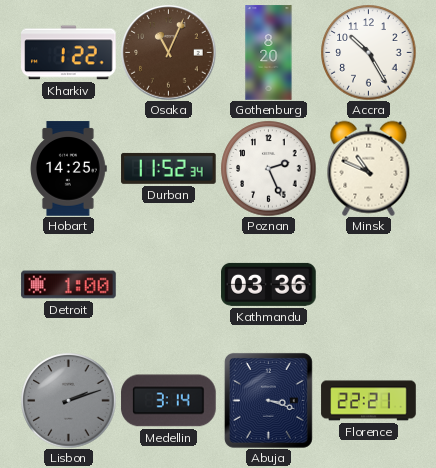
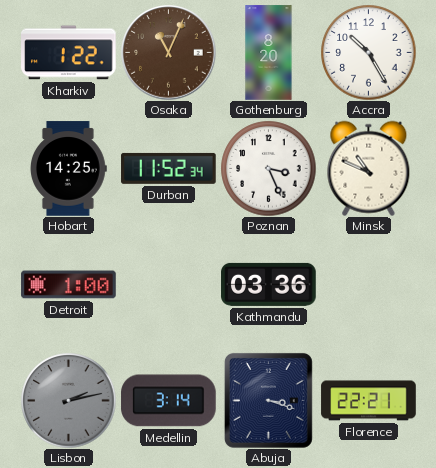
Poznan: 2:26 -> 3:26 (268, 168)
Lisbon: 2:12 -> 2:13 (68, 400)
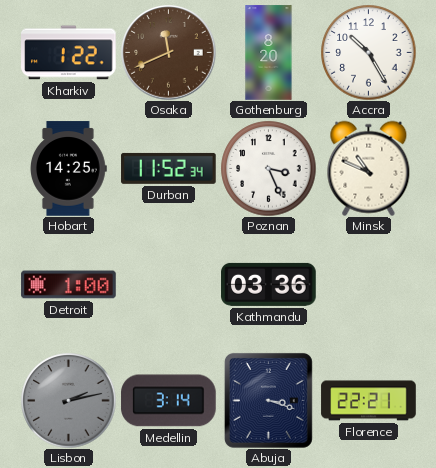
Osaka: 11:04 -> 11:41 (169, 53)
